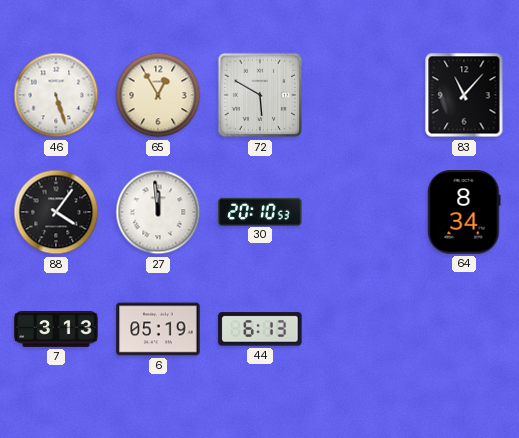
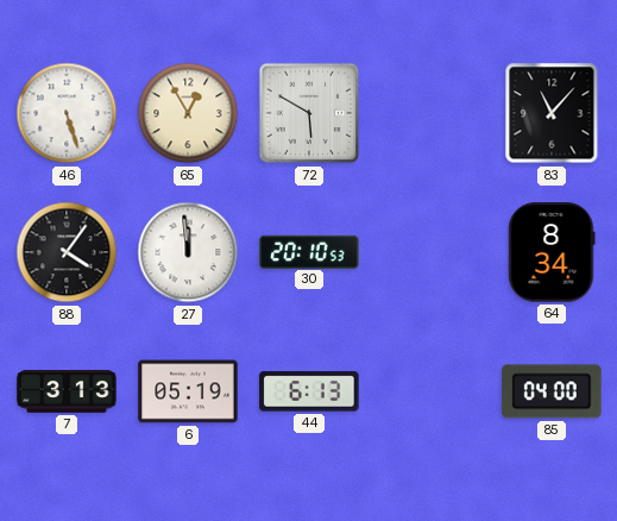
85: none -> 04:00 (552, 391)
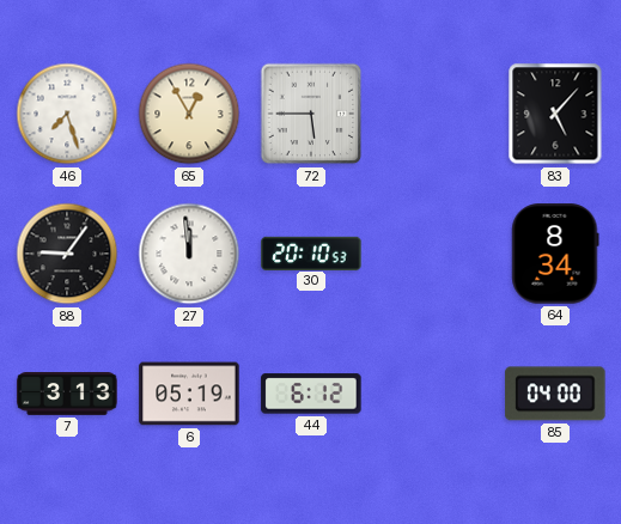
46: 5:27 -> 7:27 (67, 114)
72: 5:50 -> 5:45 (311, 114)
83: 11:07 -> 5:07 (555, 114)
88: 4:06 -> 9:06 (67, 254)
44: 6:13 -> 6:12 (311, 394)
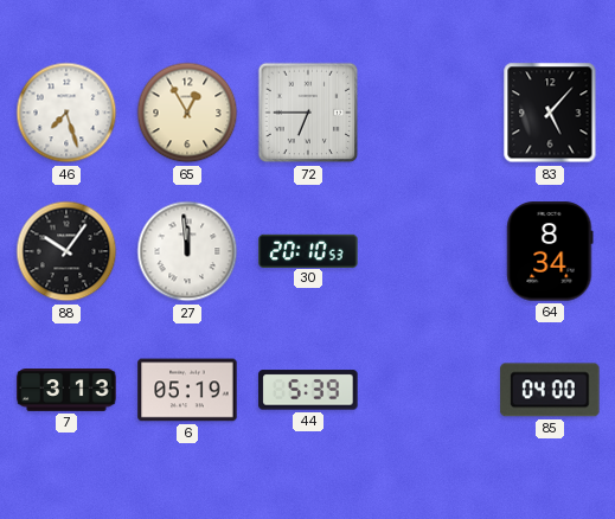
72: 5:45 -> 6:45 (308, 113)
88: 9:06 -> 10:06 (66, 251)
44: 6:12 -> 5:39 (308, 390)
